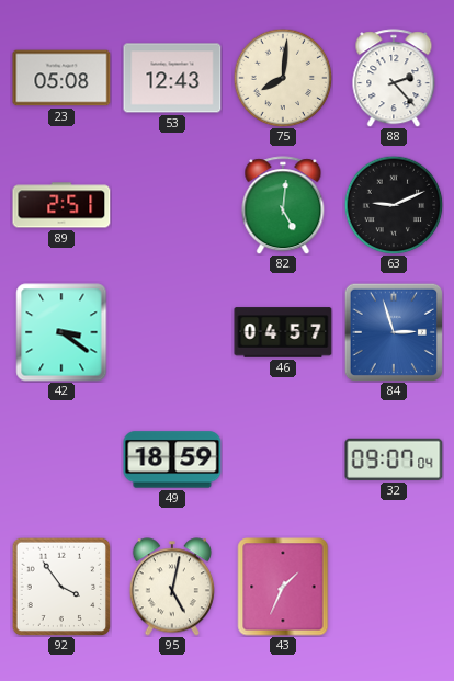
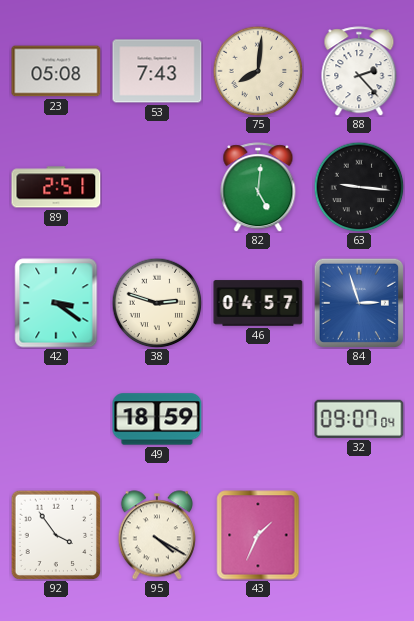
53: 12:43 -> 7:43 (157, 71)
63: 9:11 -> 9:16 (359, 187)
38: none -> 2:48 (157, 303)
95: 5:02 -> 4:20 (157, 535)
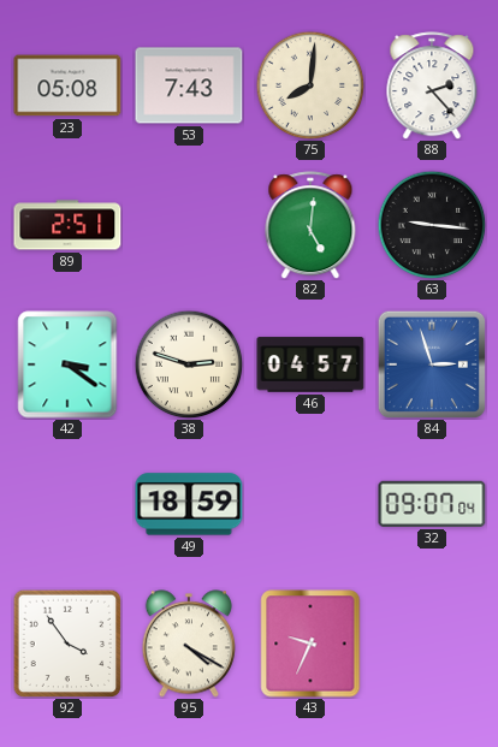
43: 1:34 -> 9:34 (310, 644)
